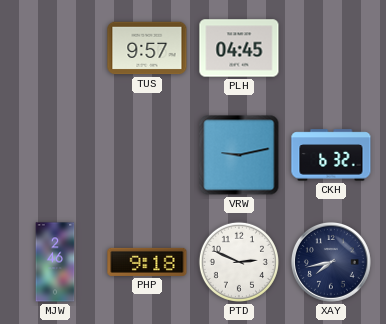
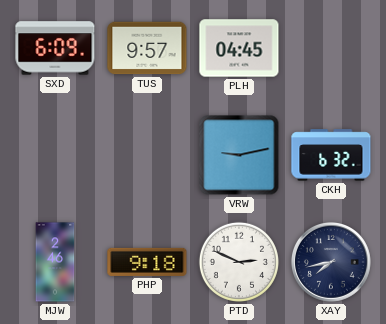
SXD: none -> 6:09 (55, 48)
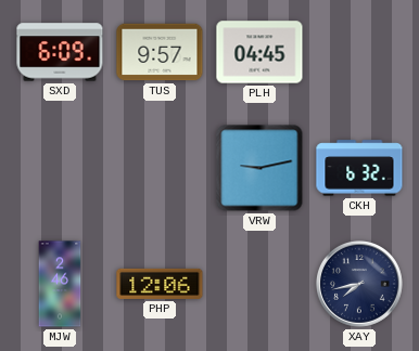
PHP: 9:18 -> 12:06 (160, 284)
PTD: 2:49 -> none (239, 262)
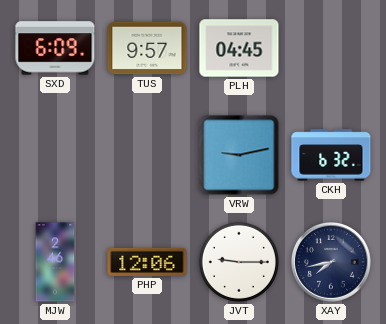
JVT: none -> 9:15 (239, 262)
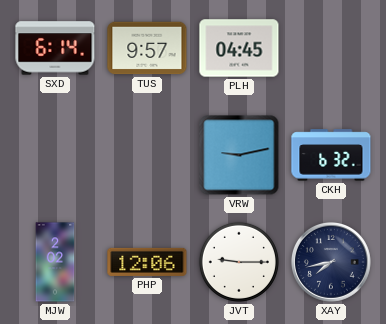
SXD: 6:09 -> 6:14 (55, 48)
MJW: 2:46 -> 2:02 (55, 262)
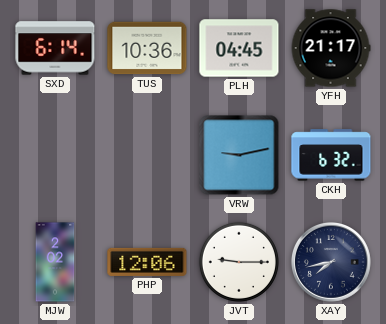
TUS: 9:57 -> 10:36 (147, 48)
YFH: none -> 21:17 (331, 48)
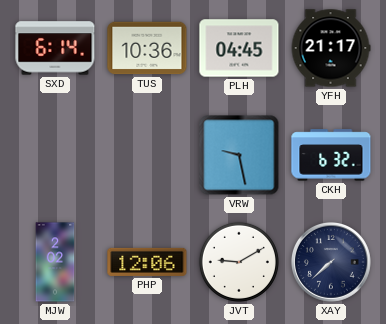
VRW: 9:13 -> 9:28 (239, 155)
JVT: 9:15 -> 9:10 (239, 262)
XAY: 7:43 -> 7:38 (331, 262)
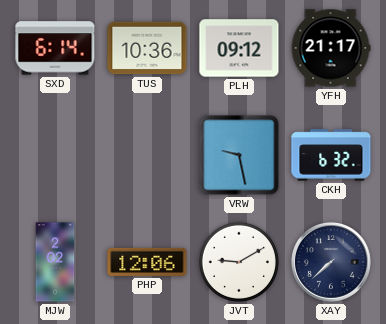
PLH: 04:45 -> 09:12 (239, 48)
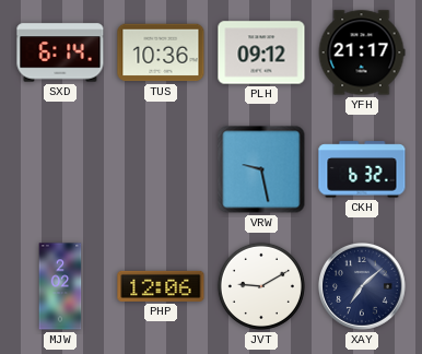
XAY: 7:38 -> 7:08 (362, 286)
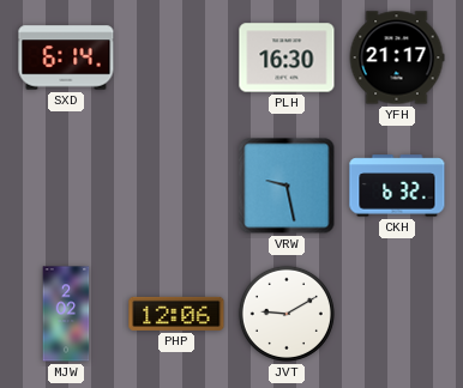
TUS: 10:36 -> none (161, 52)
PLH: 09:12 -> 16:30 (287, 57)
XAY: 7:08 -> none (362, 286)
